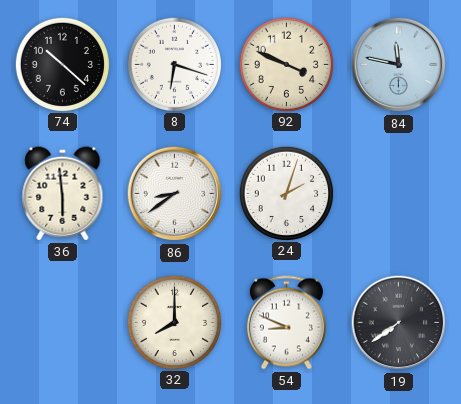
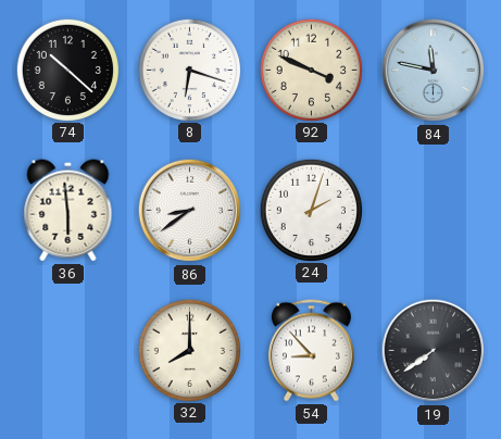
54: 8:49 -> 8:53 (311, 351)
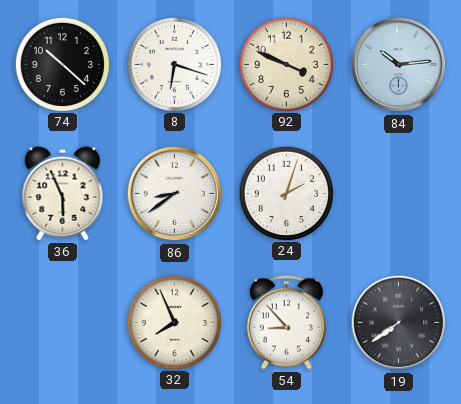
84: 11:47 -> 10:14 (399, 65)
36: 5:59 -> 5:56 (63, 194)
32: 8:00 -> 7:56 (174, 322)
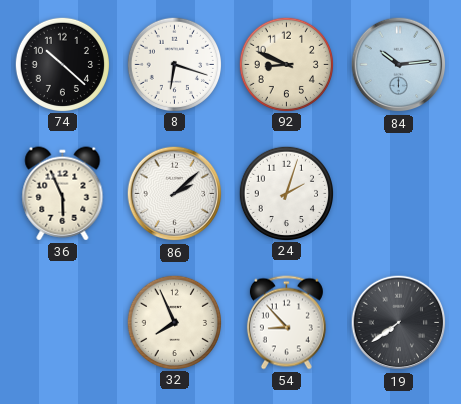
92: 3:49 -> 8:49 (286, 64)
86: 8:39 -> 2:08 (175, 194)
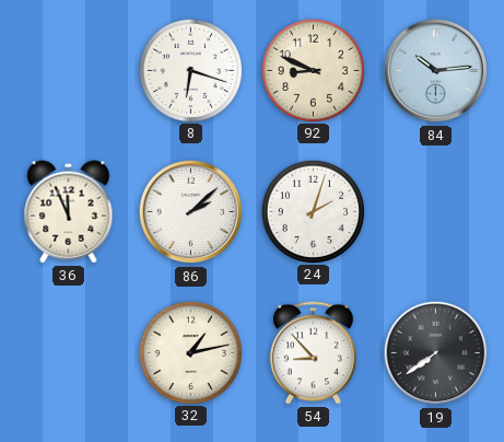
74: 10:22 -> none (62, 64)
36: 5:56 -> 11:56 (69, 212)
32: 7:56 -> 1:13 (190, 352)
